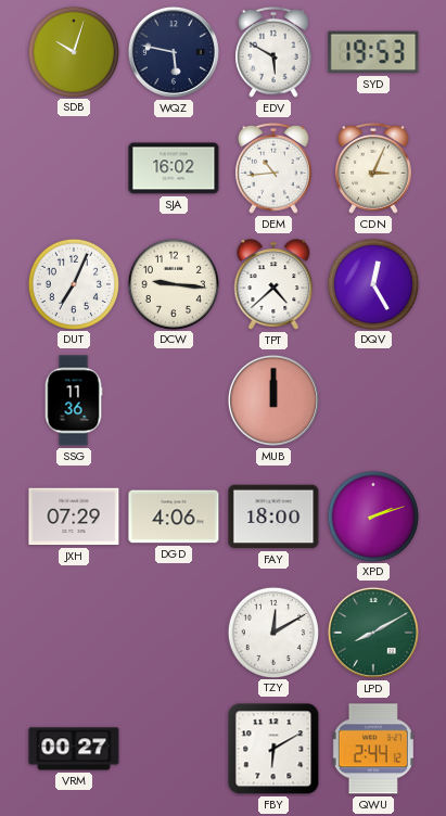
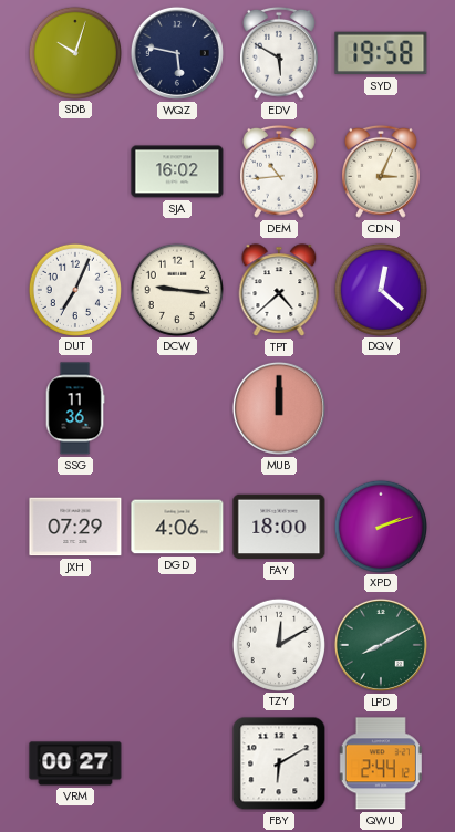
SYD: 19:53 -> 19:58 (381, 53)
DQV: 12:25 -> 12:22 (380, 289)
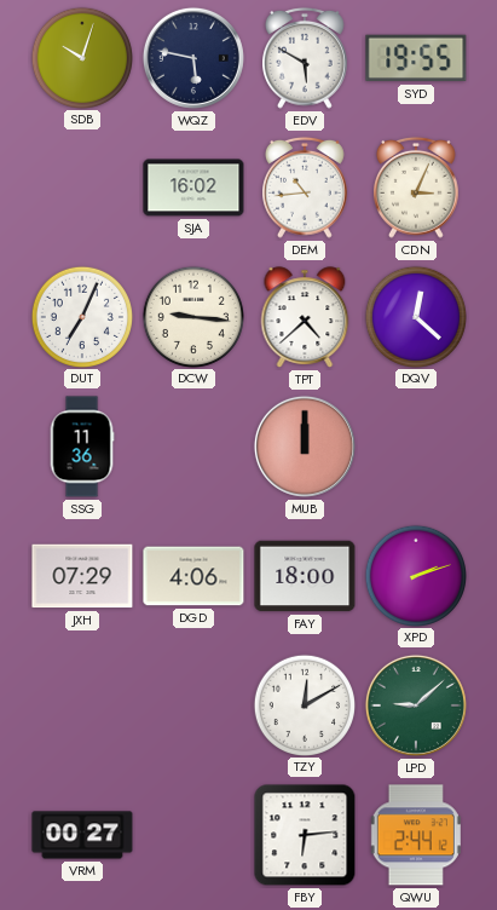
SYD: 19:58 -> 19:55 (416, 58)
LPD: 8:10 -> 9:08 (416, 705)
FBY: 6:10 -> 6:14 (305, 835)
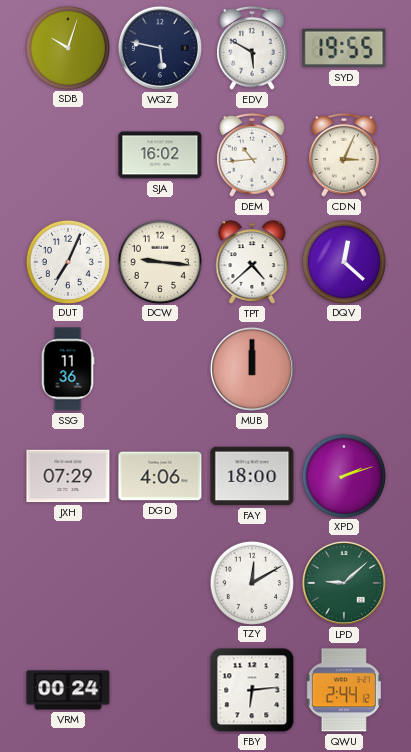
VRM: 00:27 -> 00:24 (68, 690)
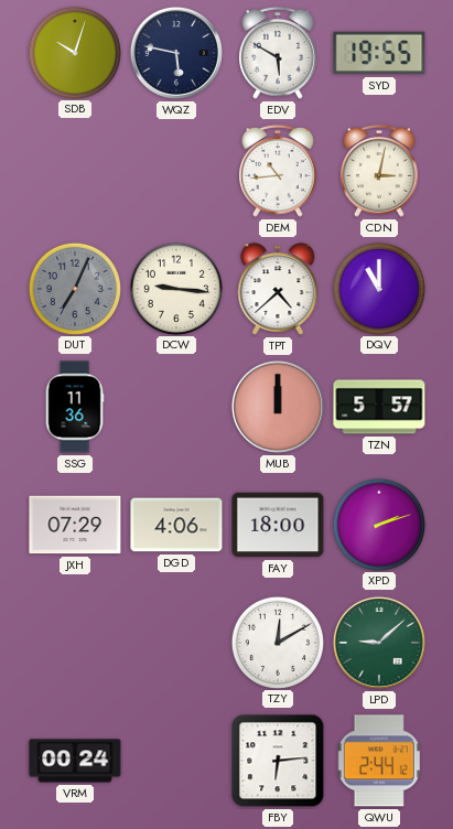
SJA: 16:02 -> none (160, 155)
CDN: 3:04 -> 3:02 (380, 171)
DUT dial: white -> grey (74, 288)
DQV: 12:22 -> 11:00 (378, 288)
TZN: none -> 5:57 (379, 407)
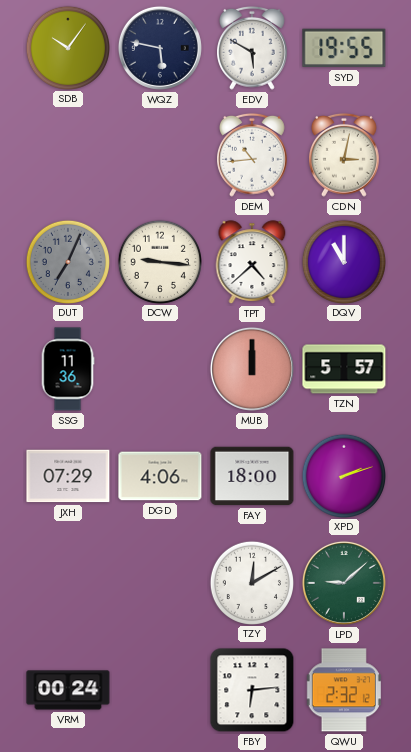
SDB: 10:03 -> 10:06 (67, 47)
QWU: 2:44 -> 2:32 (344, 690)
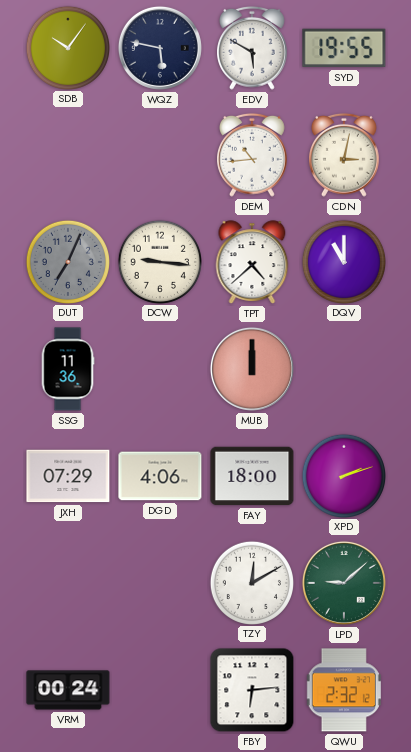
TZN: 5:57 -> none (344, 369)
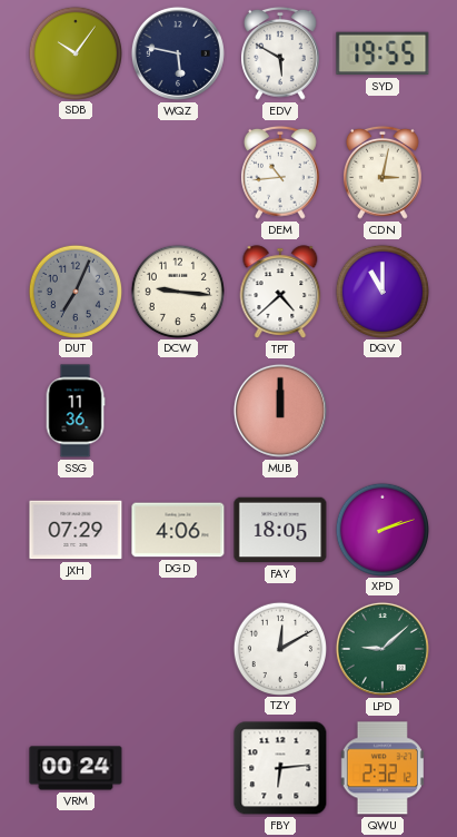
FAY: 18:00 -> 18:05 (280, 530)
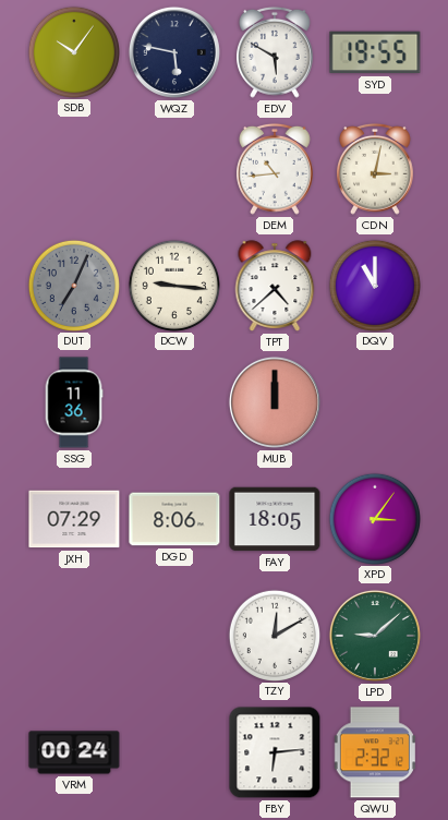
DGD: 4:06 -> 8:06 (174, 519)
XPD: 2:12 -> 3:06 (374, 518)
